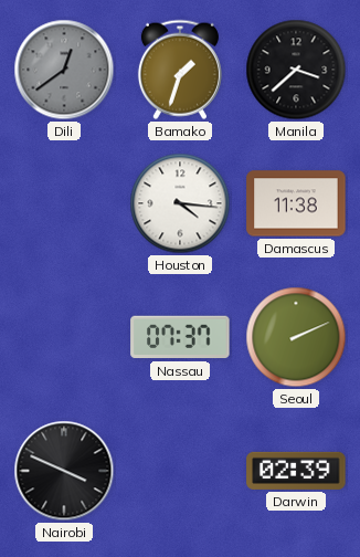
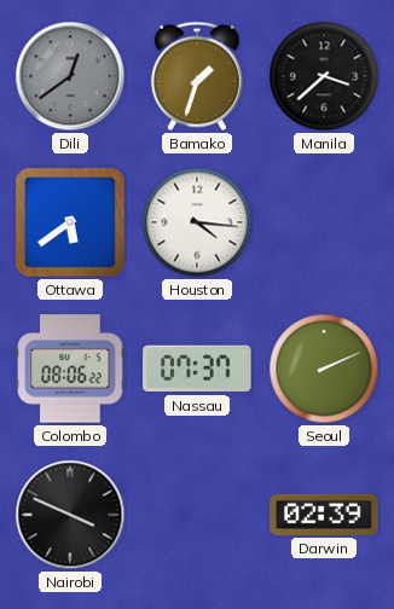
Ottawa: none -> 5:39 (70, 222)
Damascus: 11:38 -> none (296, 203)
Colombo: none -> 08:06 (70, 369)
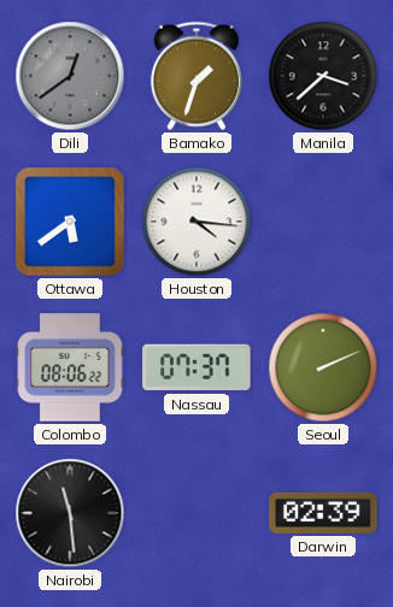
Nairobi: 3:49 -> 11:29 (70, 513)
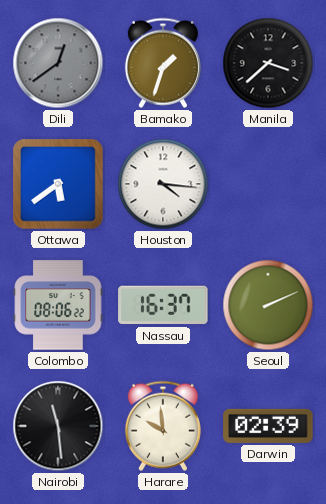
Nassau: 07:37 -> 16:37 (163, 305)
Harare: none -> 9:59 (163, 426)
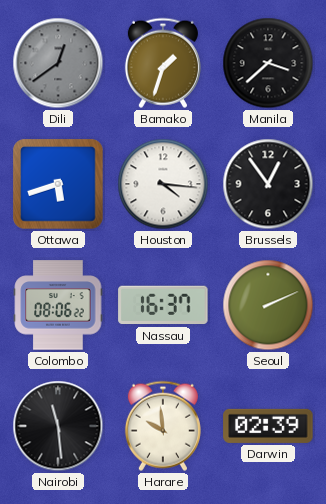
Ottawa: 5:39 -> 5:42 (58, 184)
Brussels: none -> 12:54 (268, 184)
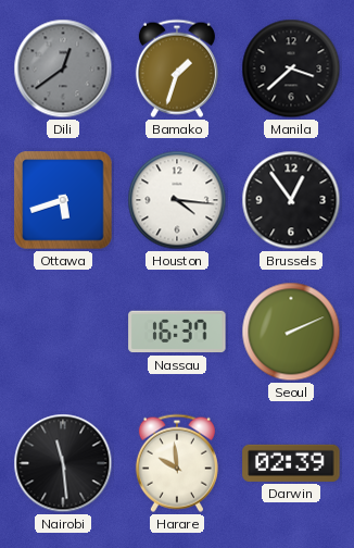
Colombo: 08:06 -> none (58, 305)
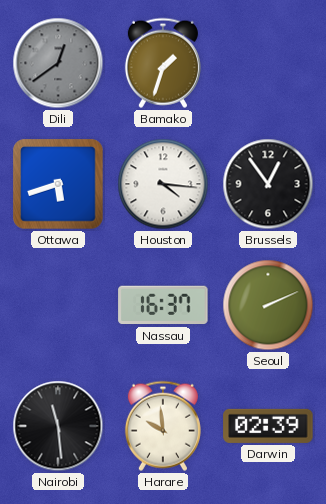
Manila: 3:38 -> none (291, 68)
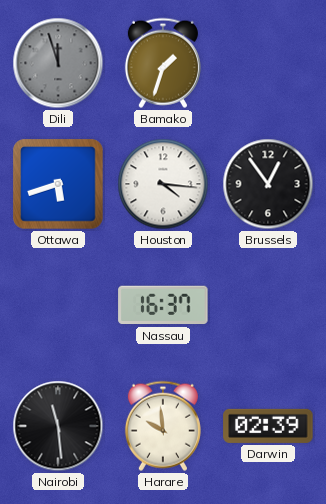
Dili: 12:39 -> 11:57 (58, 63)
Seoul: 2:11 -> none (268, 305)
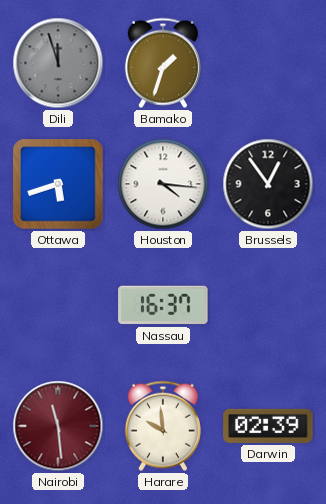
Nairobi dial: black -> burgundy (58, 426)
